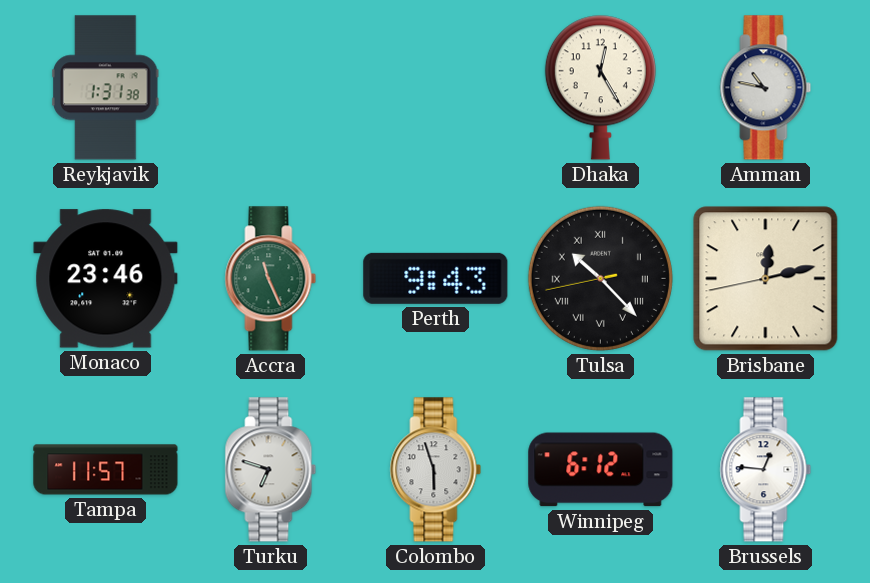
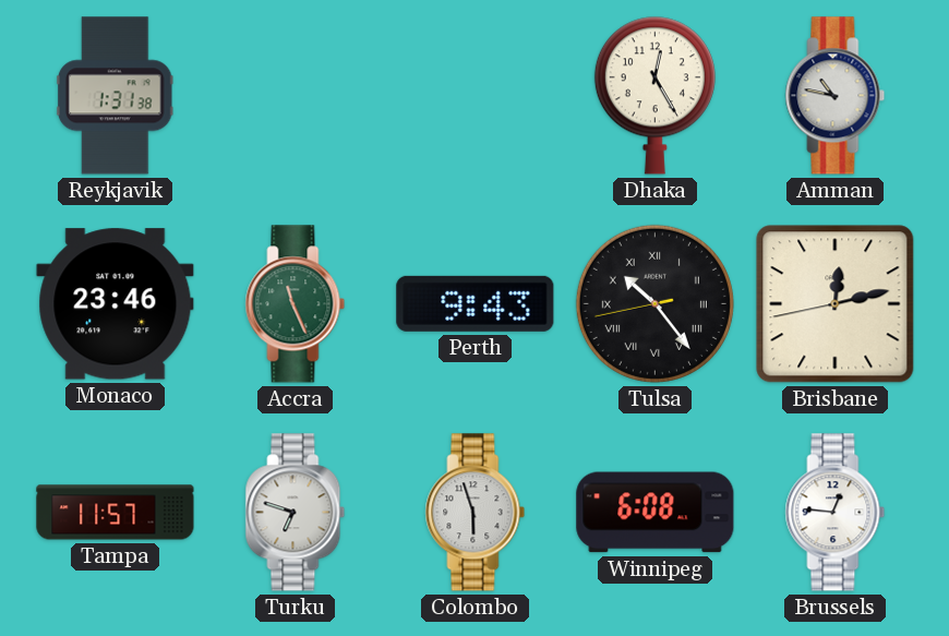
Tulsa: 10:22 -> 10:23 (654, 303)
Winnipeg: 6:12 -> 6:08 (656, 513)
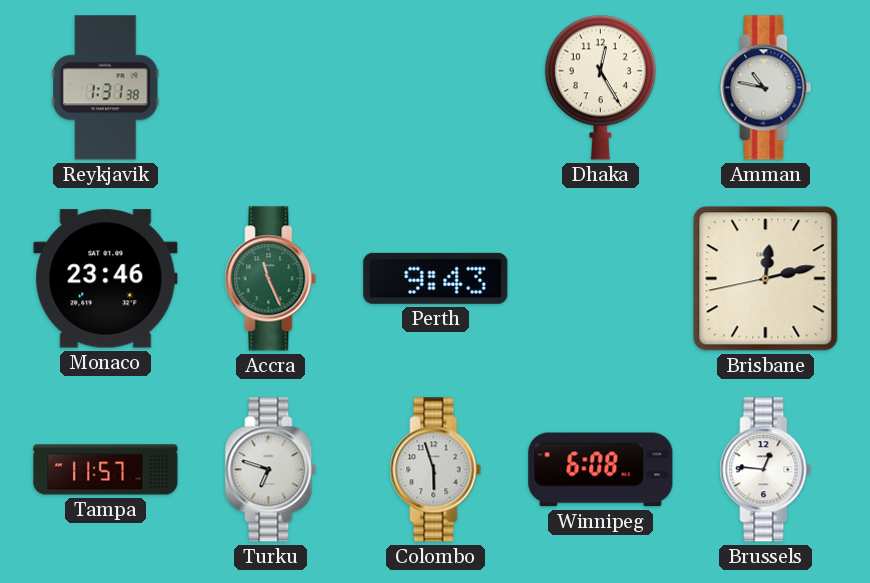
Tulsa: 10:23 -> none (654, 303)
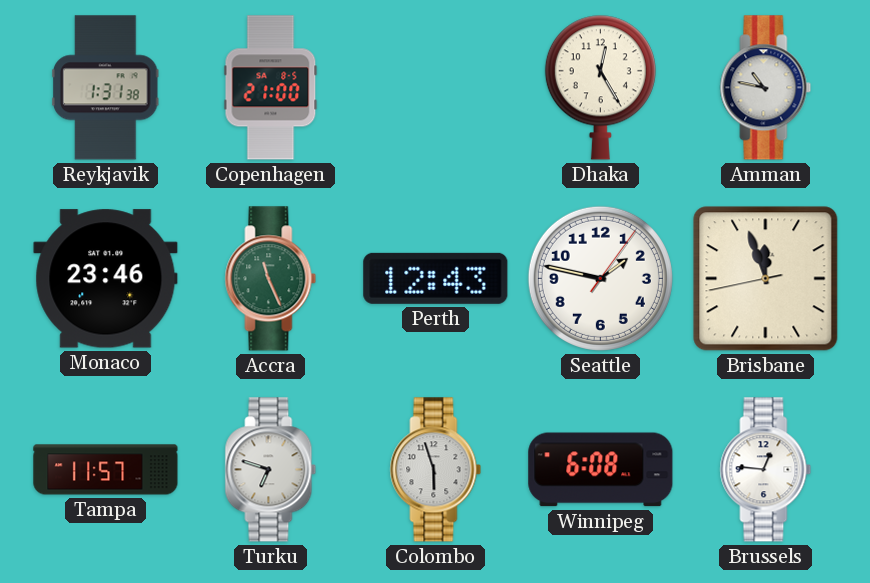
Copenhagen: none -> 21:00 (271, 88)
Perth: 9:43 -> 12:43 (436, 278)
Seattle: none -> 1:47 (600, 278)
Brisbane: 12:12 -> 11:56 (766, 279)
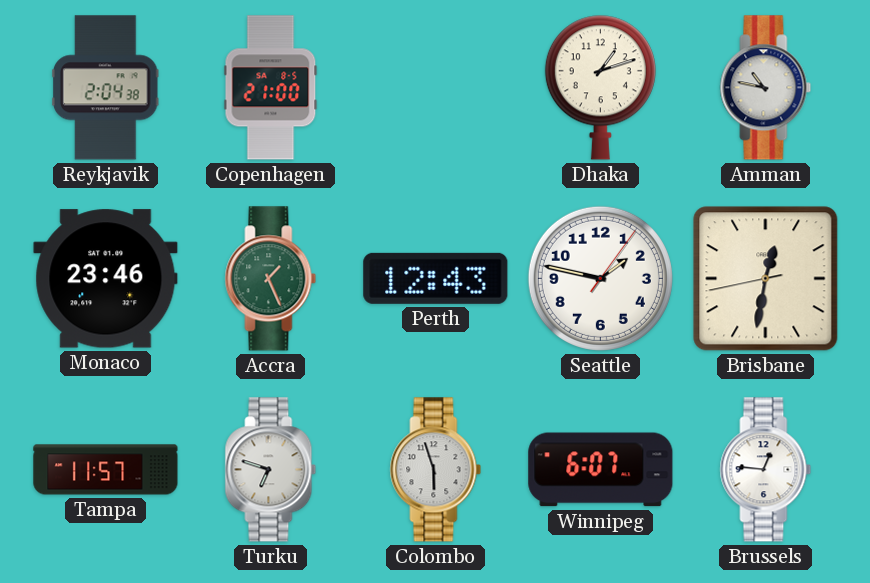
Reykjavik: 1:31 -> 2:04 (105, 88)
Dhaka: 12:25 -> 1:12 (600, 87)
Accra: 11:26 -> 1:26 (271, 279)
Brisbane: 11:56 -> 12:31 (766, 279)
Winnipeg: 6:08 -> 6:07 (601, 470)
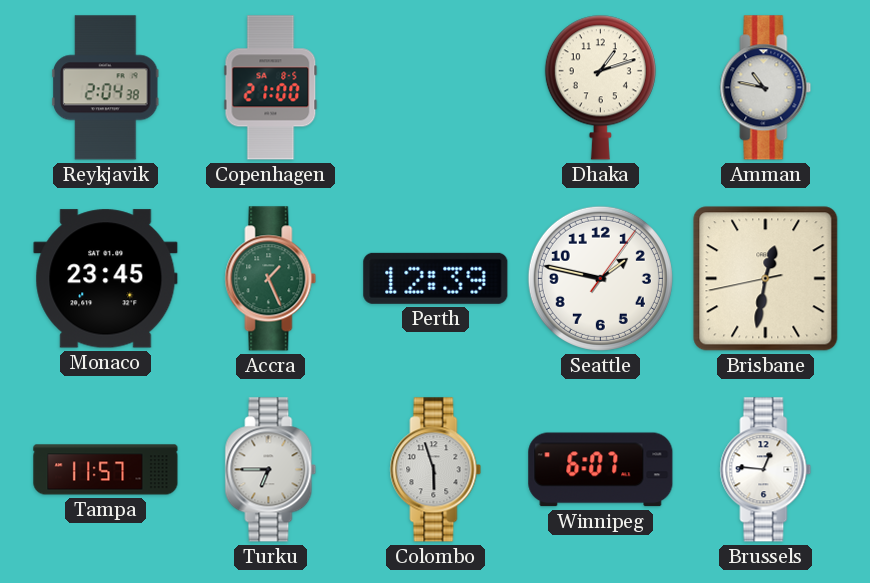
Monaco: 23:46 -> 23:45 (106, 279)
Perth: 12:43 -> 12:39 (436, 278)
Turku: 6:48 -> 6:45 (271, 470)
